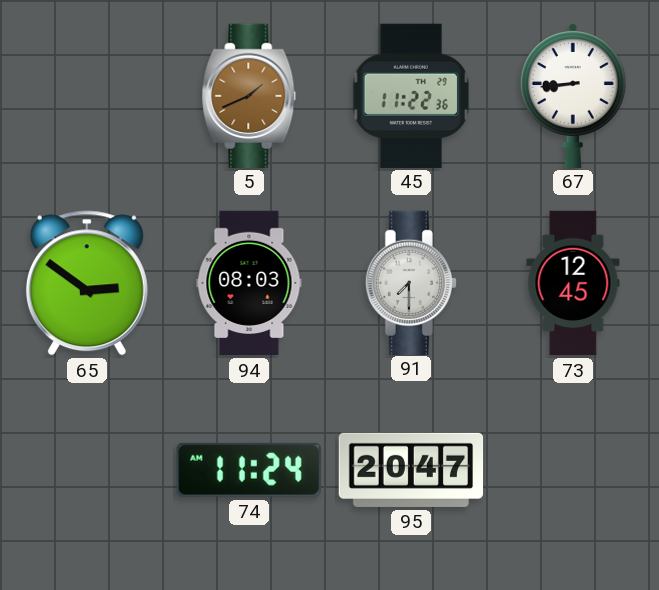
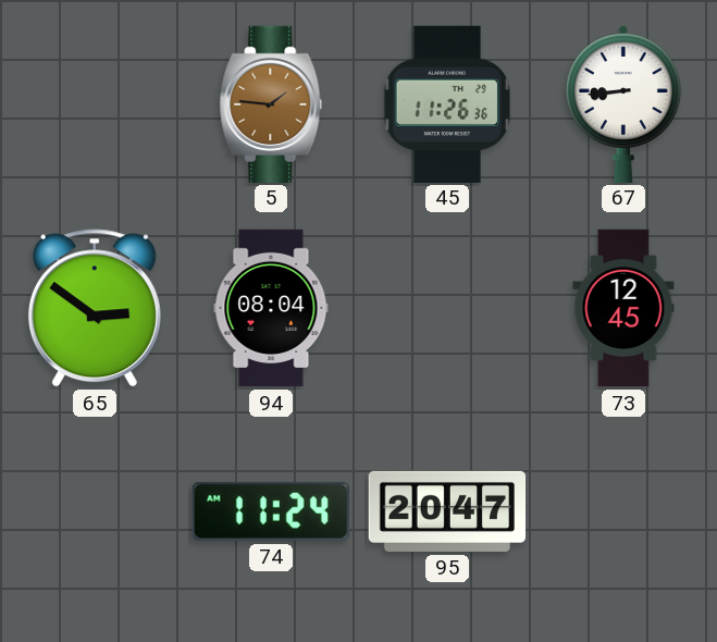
5: 1:41 -> 1:46 (271, 103)
45: 11:22 -> 11:26 (447, 103)
94: 08:03 -> 08:04 (271, 308)
91: 7:30 -> none (410, 282)
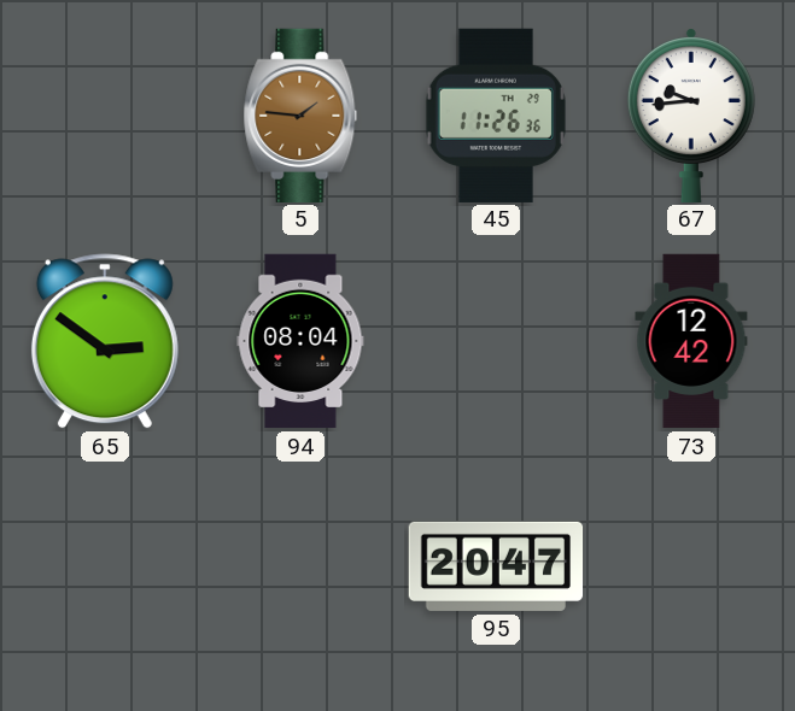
67: 8:44 -> 9:44 (691, 116)
73: 12:45 -> 12:42 (691, 341)
74: 11:24 -> none (271, 511)
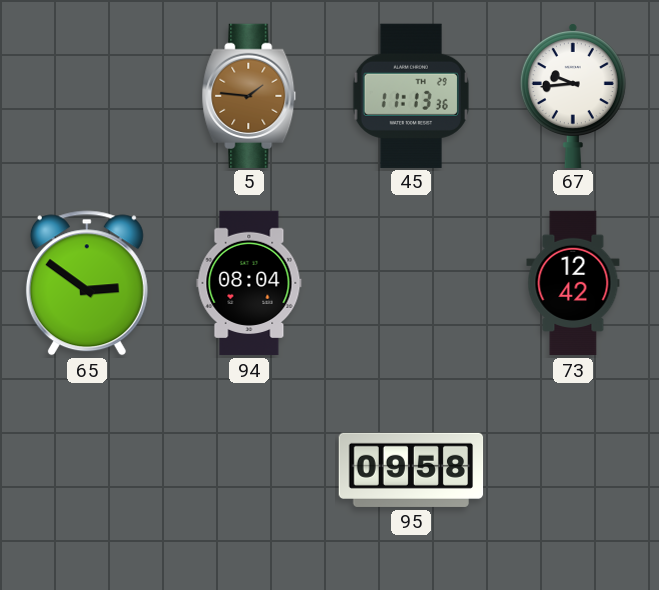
45: 11:26 -> 11:13 (411, 95)
95: 20:47 -> 09:58 (411, 470)
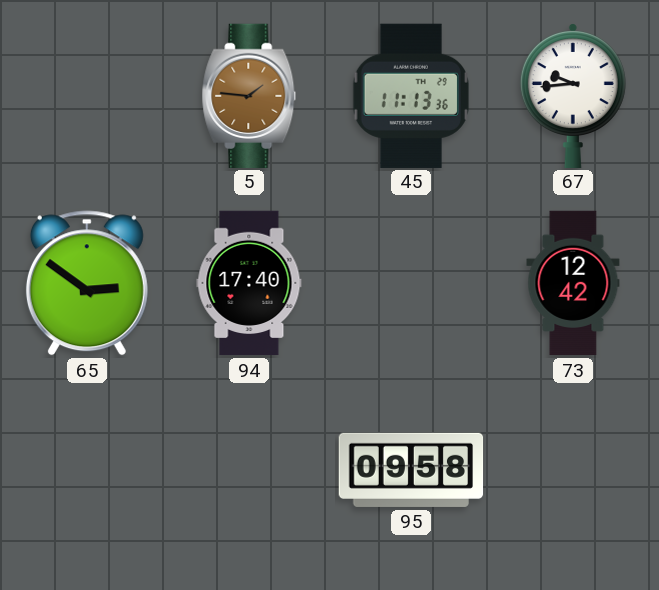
94: 08:04 -> 17:40 (249, 283)
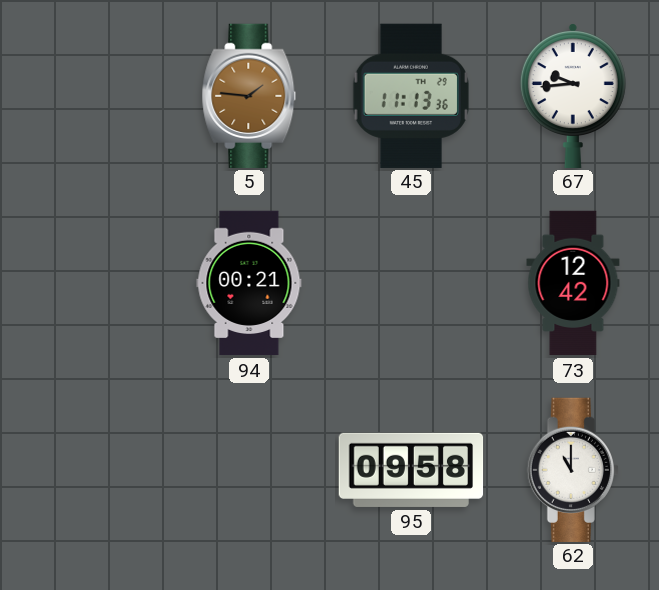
65: 2:51 -> none (87, 283)
94: 17:40 -> 00:21 (249, 283)
62: none -> 11:00 (572, 469)
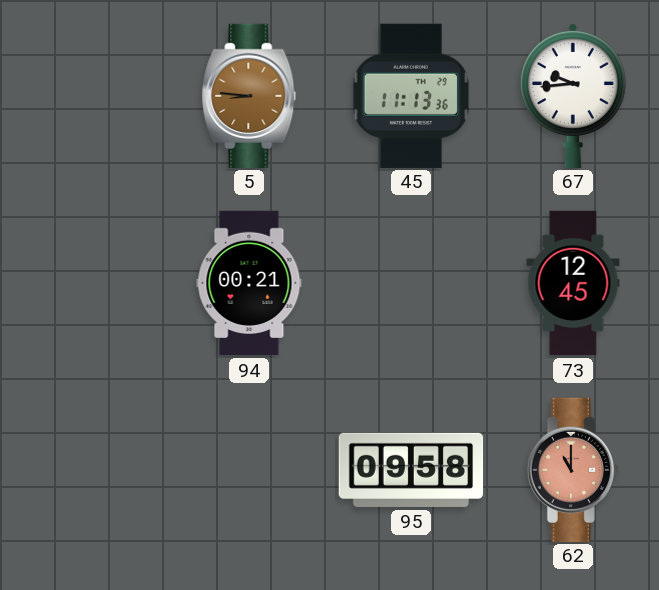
5: 1:46 -> 8:46 (249, 95)
73: 12:42 -> 12:45 (573, 283)
62 dial: white -> salmon (572, 469)
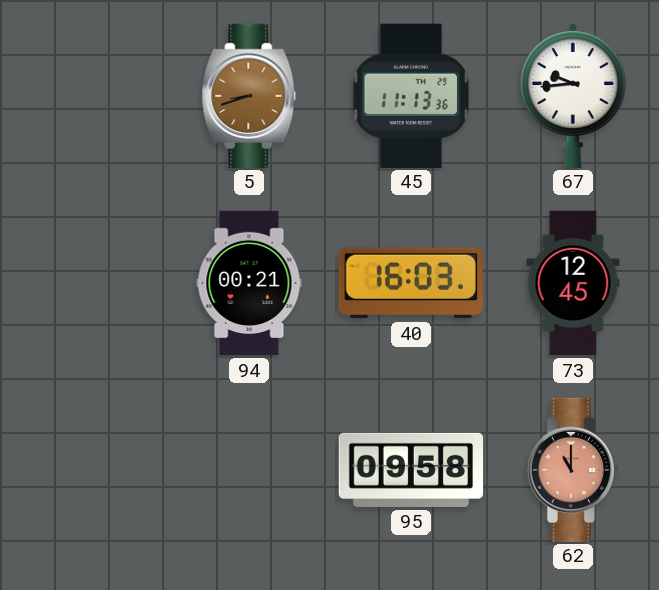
5: 8:46 -> 8:42 (249, 95)
40: none -> 16:03 (411, 283)
